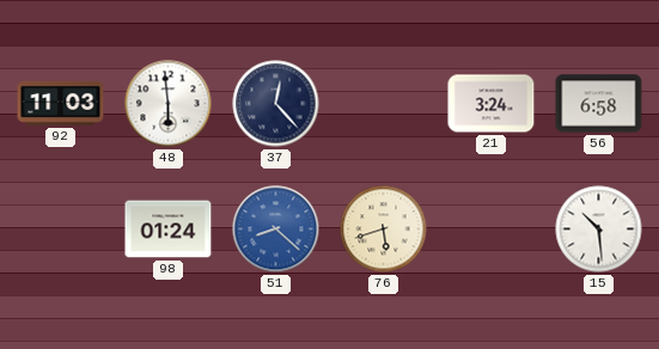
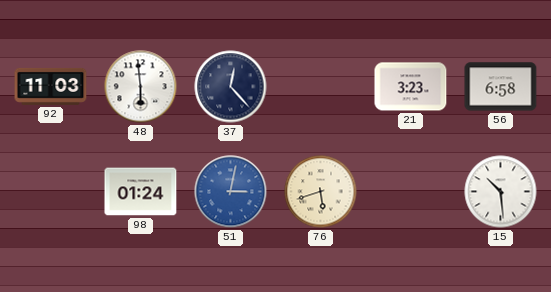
21: 3:24 -> 3:23 (411, 87)
51: 8:22 -> 3:02 (231, 192)
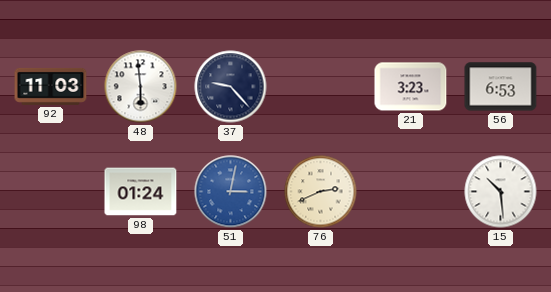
37: 12:23 -> 9:23 (231, 87)
56: 6:58 -> 6:53 (501, 87)
76: 5:42 -> 2:41 (321, 192)
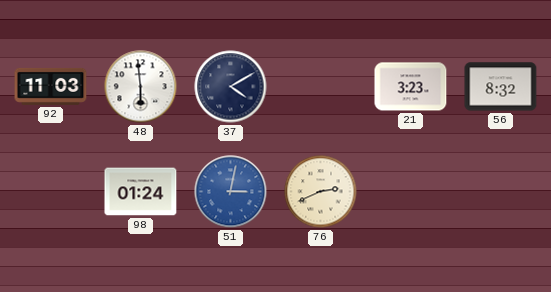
37: 9:23 -> 4:10 (231, 87)
56: 6:53 -> 8:32 (501, 87)
15: 10:29 -> none (501, 192)
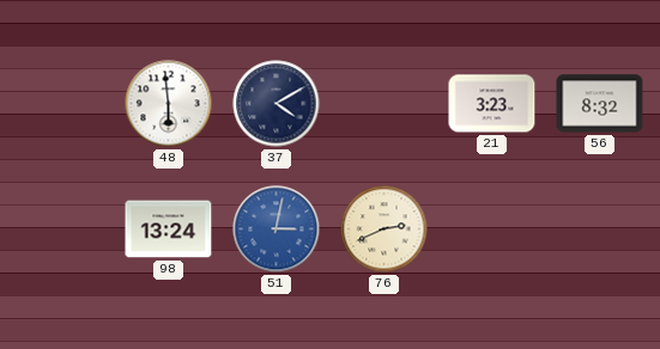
92: 11:03 -> none (51, 86)
98: 01:24 -> 13:24 (169, 229)
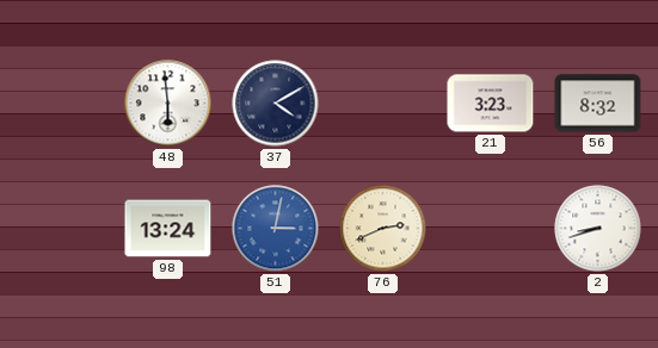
2: none -> 8:42 (598, 229)
